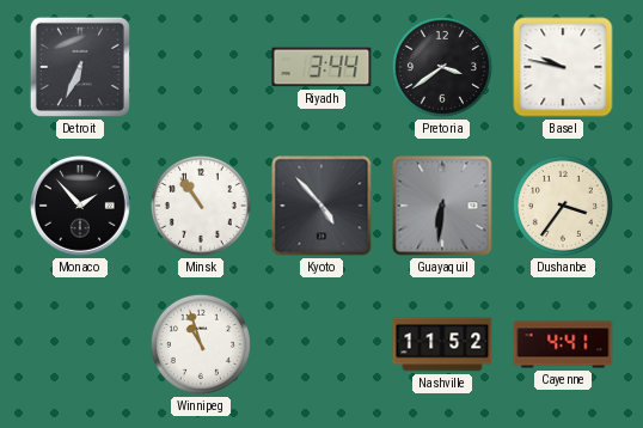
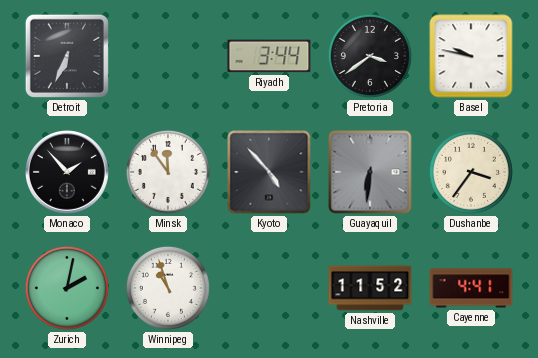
Minsk: 10:54 -> 11:54 (168, 172)
Zurich: none -> 2:02 (67, 288)
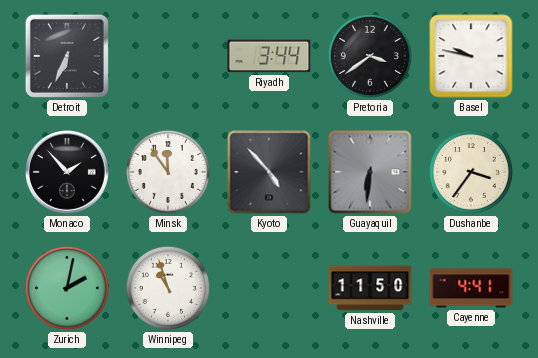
Nashville: 11:52 -> 11:50 (370, 288)
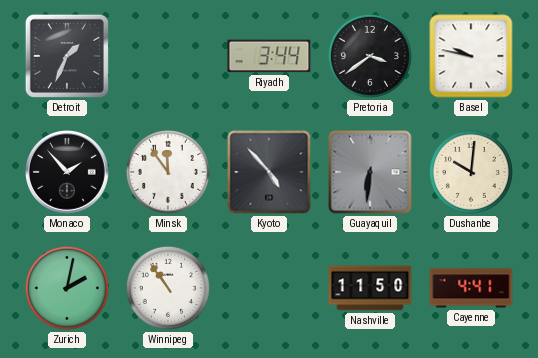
Detroit: 6:34 -> 1:34 (67, 56)
Dushanbe: 3:36 -> 10:01 (471, 172)
Winnipeg: 10:57 -> 10:54 (168, 288)
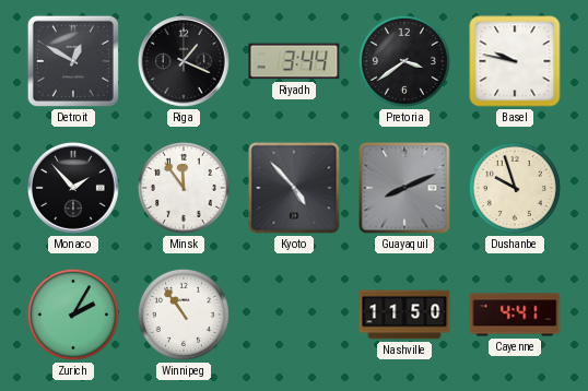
Detroit: 1:34 -> 12:50 (73, 61)
Riga: none -> 1:19 (185, 62)
Guayaquil: 6:31 -> 8:11 (404, 188)
Dushanbe: 10:01 -> 9:57 (515, 188)
Zurich: 2:02 -> 2:05 (73, 315)
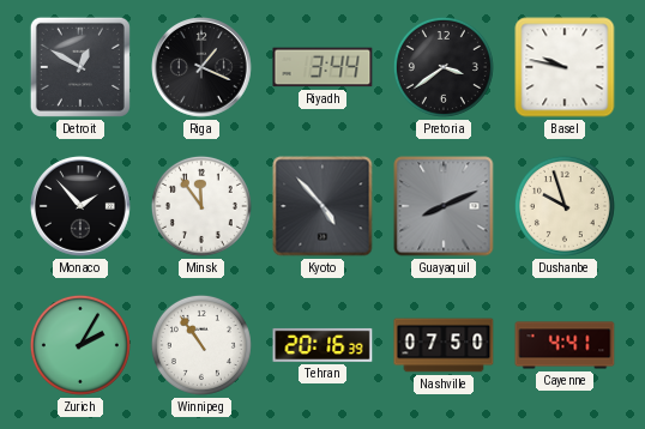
Tehran: none -> 20:16 (322, 345)
Nashville: 11:50 -> 07:50 (444, 345)
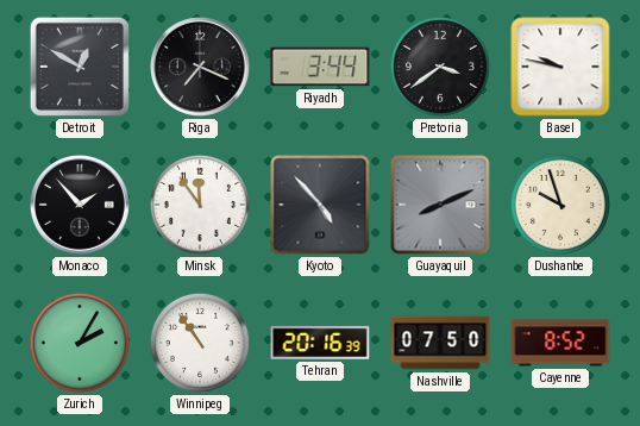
Riga: 1:19 -> 7:19 (201, 68)
Cayenne: 4:41 -> 8:52 (560, 343)
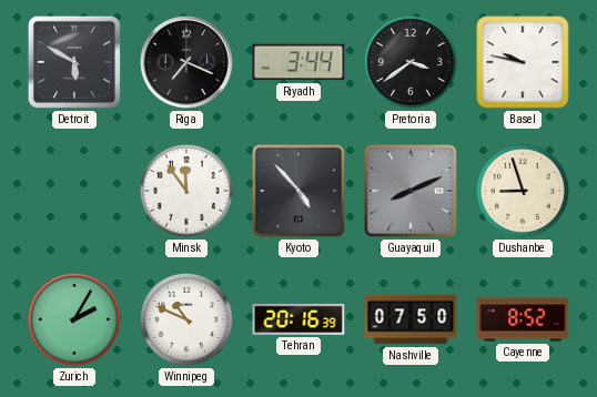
Detroit: 12:50 -> 5:50 (74, 62)
Monaco: 1:53 -> none (81, 206)
Dushanbe: 9:57 -> 8:57 (523, 191)
Winnipeg: 10:54 -> 10:49 (186, 319)
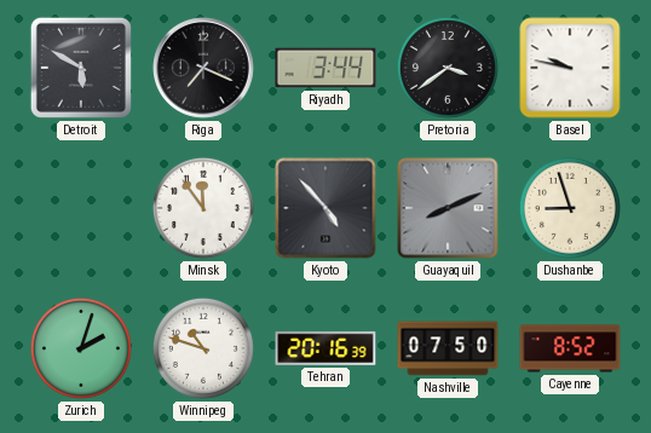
Zurich: 2:05 -> 2:03 (81, 348)
Winnipeg: 10:49 -> 10:48 (203, 348)
